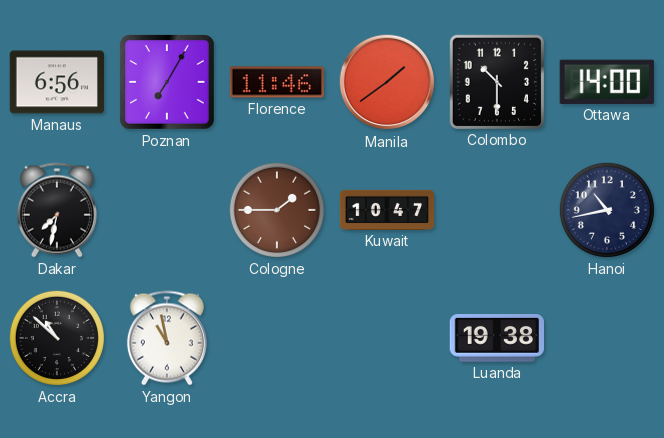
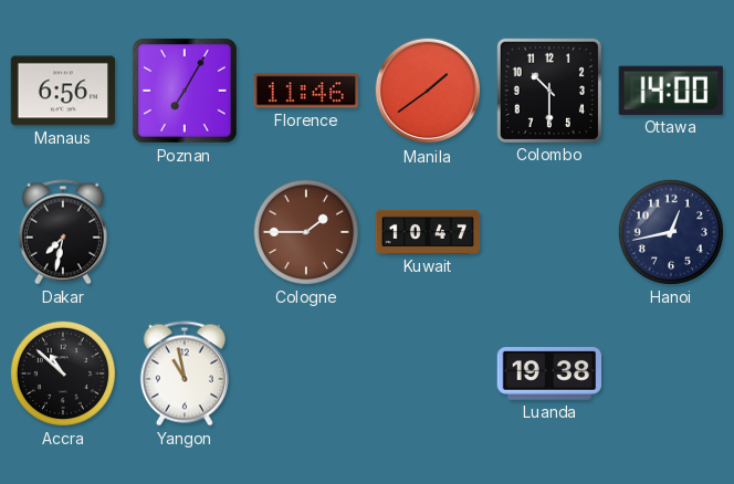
Hanoi: 10:43 -> 12:43 (671, 232)
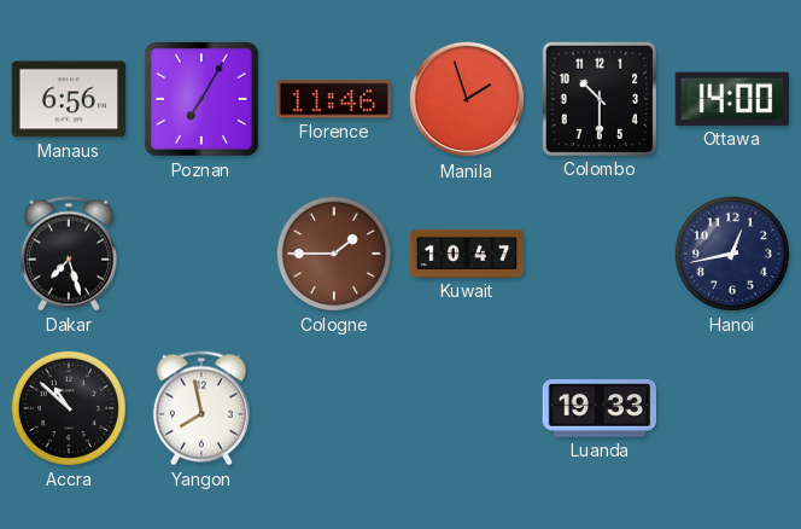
Manila: 1:39 -> 1:57 (467, 99)
Dakar: 7:32 -> 7:27 (69, 254)
Yangon: 10:58 -> 7:58 (201, 408)
Luanda: 19:38 -> 19:33 (598, 409)
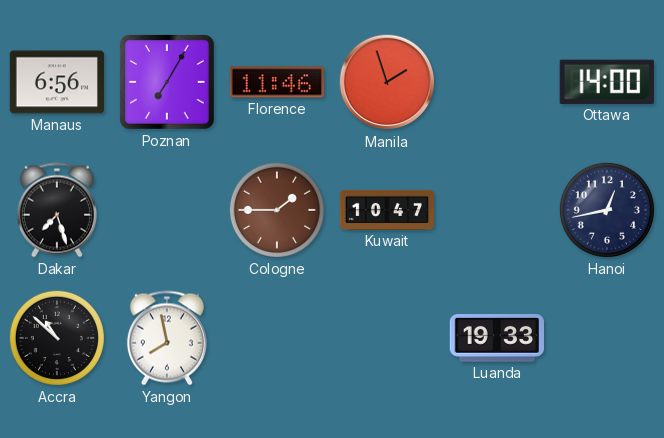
Colombo: 10:30 -> none (598, 98)
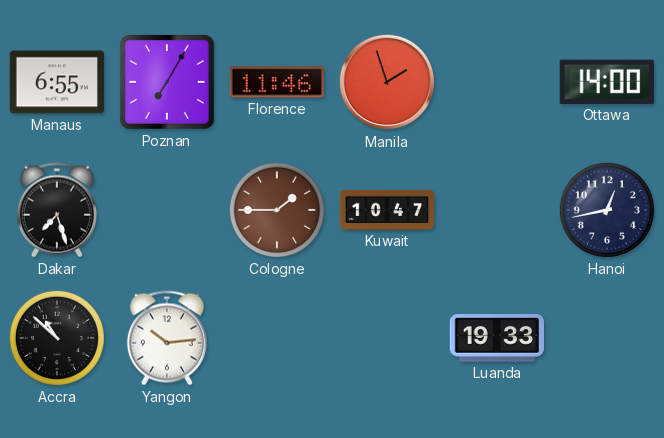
Manaus: 6:56 -> 6:55 (57, 82)
Yangon: 7:58 -> 10:14 (167, 338)
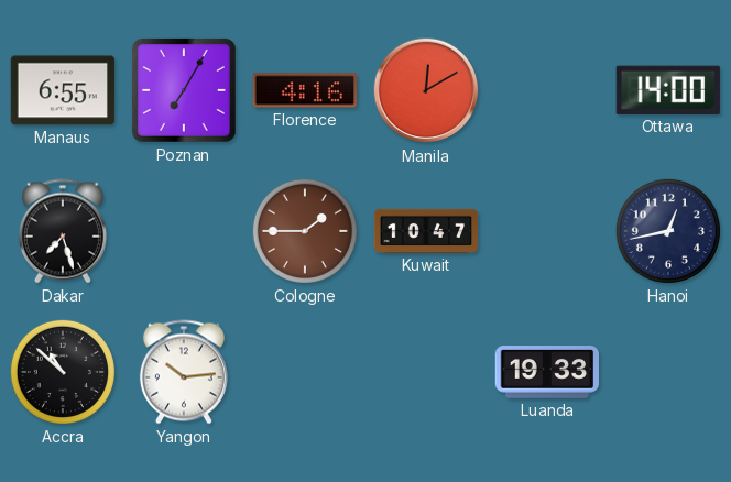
Florence: 11:46 -> 4:16 (305, 90)
Manila: 1:57 -> 12:10 (426, 90)
